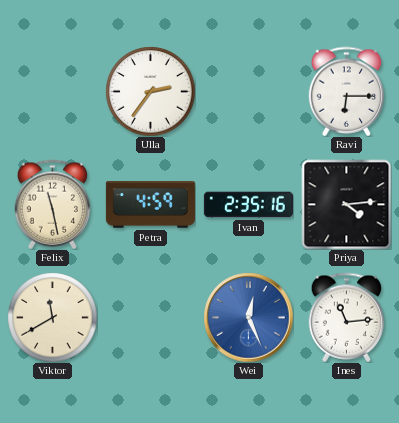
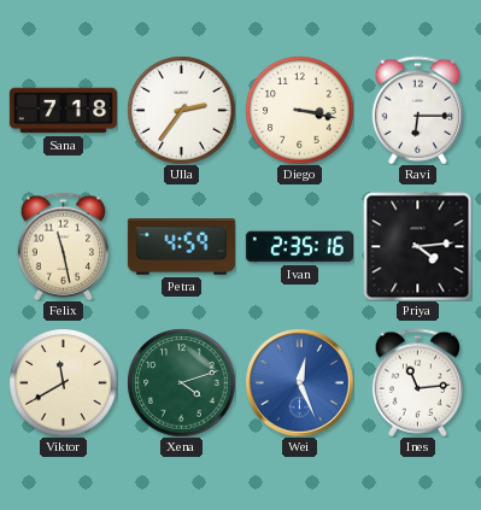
Sana: none -> 7:18 (63, 111)
Diego: none -> 3:17 (299, 110)
Xena: none -> 4:12 (181, 382)
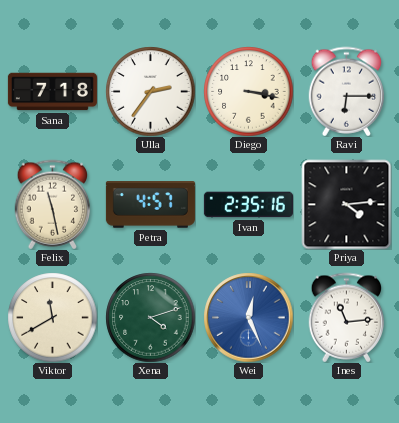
Petra: 4:59 -> 4:57 (150, 205)
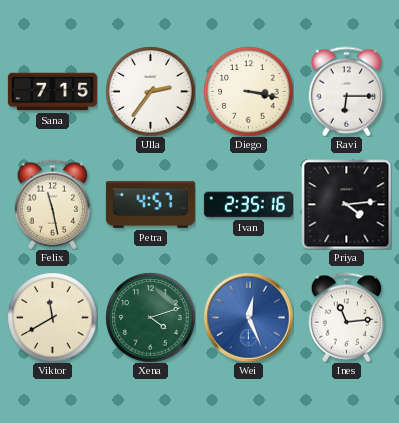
Sana: 7:18 -> 7:15 (52, 92)
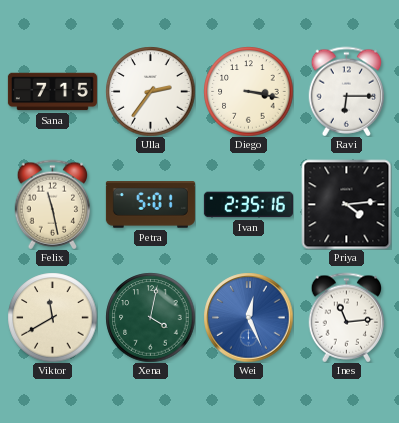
Petra: 4:57 -> 5:01 (150, 205)
Xena: 4:12 -> 4:02 (150, 317)
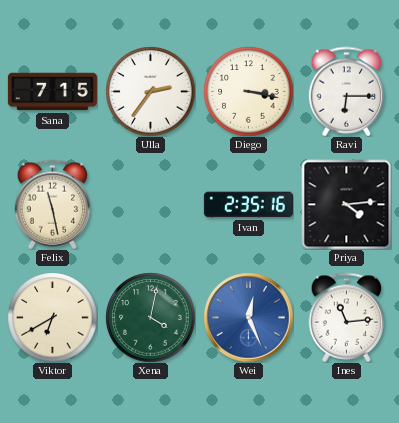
Petra: 5:01 -> none (150, 205)
Viktor: 11:40 -> 6:40 (52, 317)
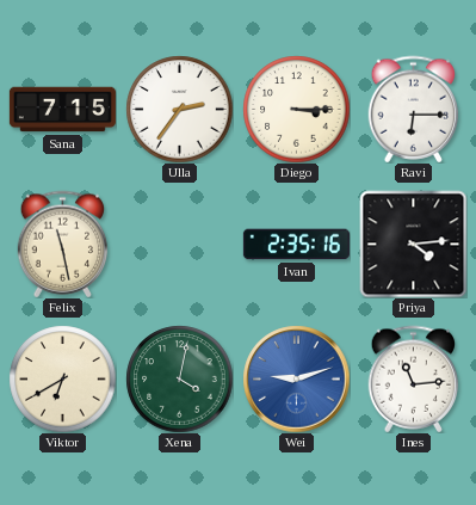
Diego: 3:17 -> 3:15 (296, 109)
Wei: 12:26 -> 9:12 (296, 378)
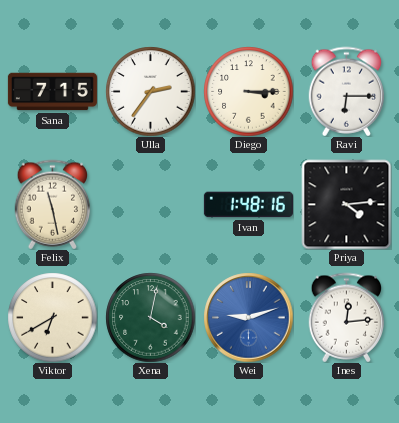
Ivan: 2:35 -> 1:48 (248, 205)
Ines: 11:14 -> 12:14 (347, 317)
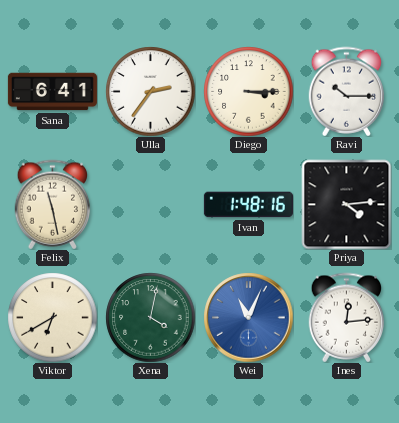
Sana: 7:15 -> 6:41 (52, 92)
Ravi: 6:15 -> 10:15 (347, 91)
Wei: 9:12 -> 11:04 (248, 317)
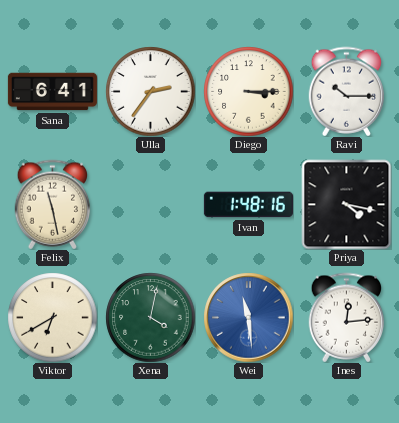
Priya: 4:14 -> 4:17 (346, 204)
Wei: 11:04 -> 11:29 (248, 317)
